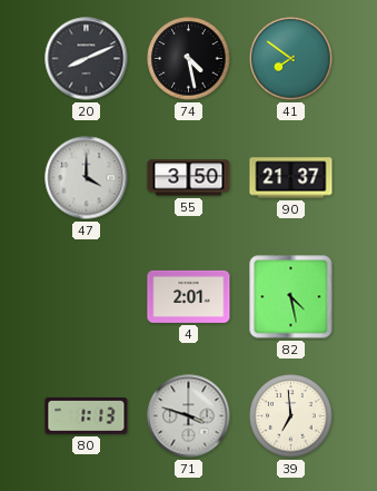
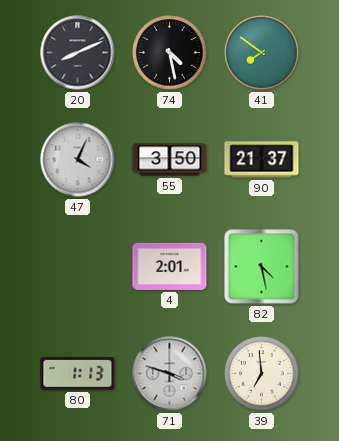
47: 4:00 -> 4:04 (78, 160)
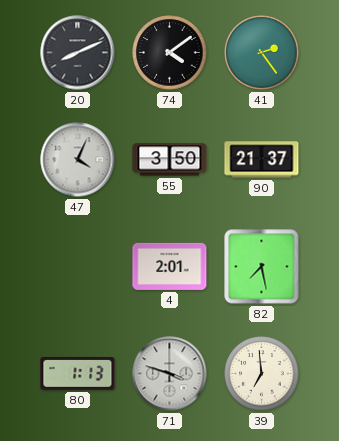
74: 4:28 -> 4:09 (170, 53)
41: 7:51 -> 2:24 (262, 53)
82: 4:28 -> 7:28 (262, 267)
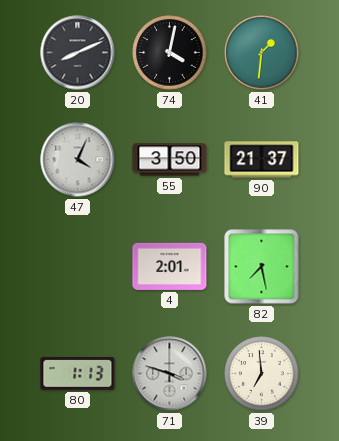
74: 4:09 -> 4:02 (170, 53)
41: 2:24 -> 1:31 (262, 53)
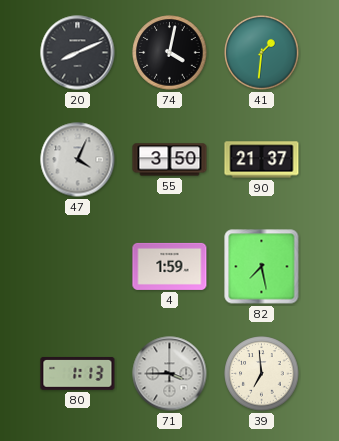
4: 2:01 -> 1:59 (170, 266)
71: 3:48 -> 3:45 (170, 374)
